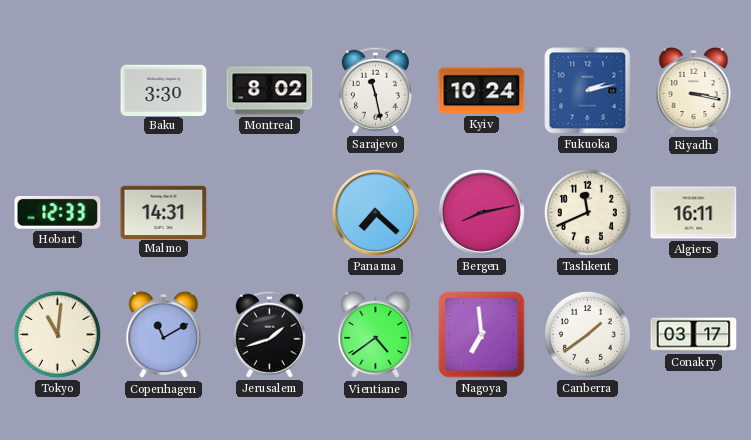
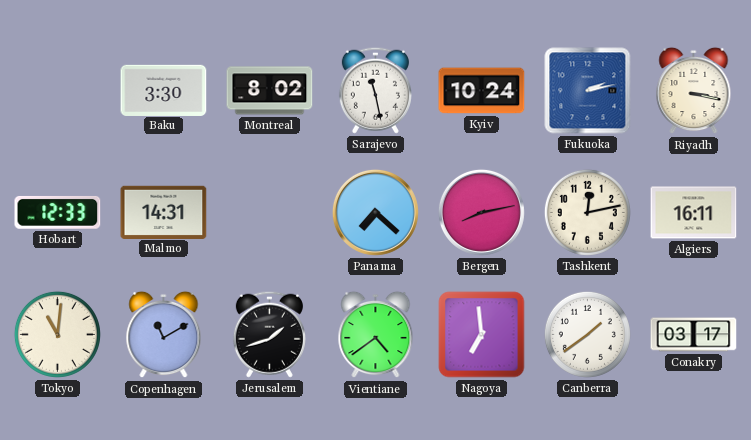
Tashkent: 11:41 -> 12:13 (587, 212)
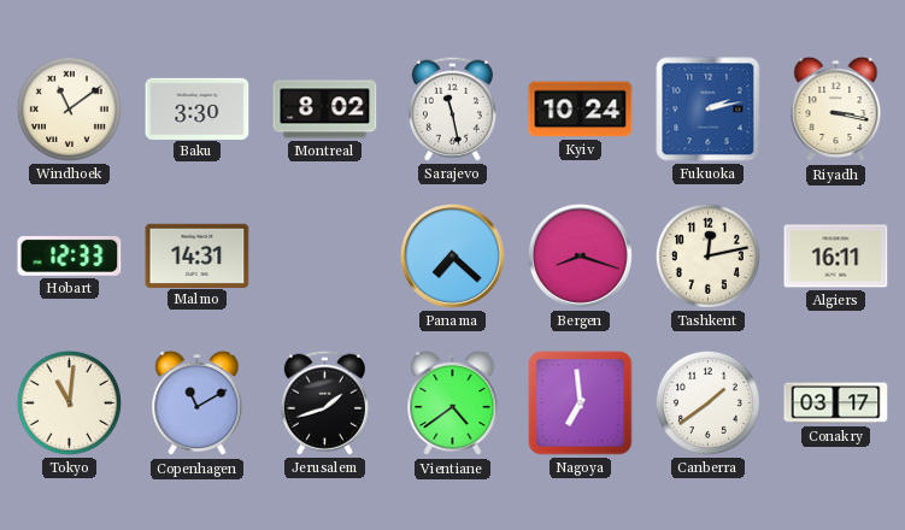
Windhoek: none -> 11:09 (69, 108)
Bergen: 8:13 -> 8:18 (580, 255)
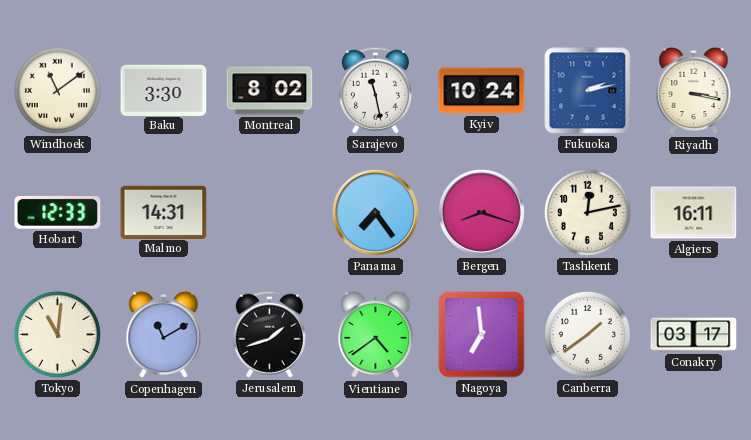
Panama: 7:22 -> 7:24 (375, 212)
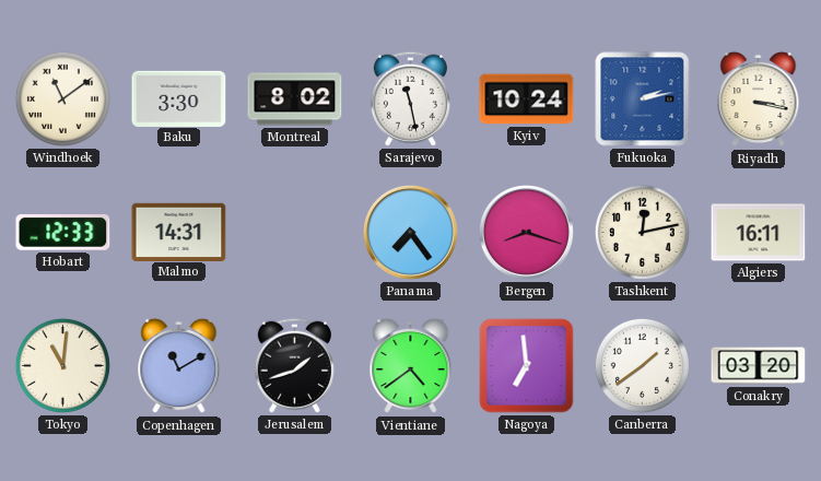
Conakry: 03:17 -> 03:20 (759, 366)
